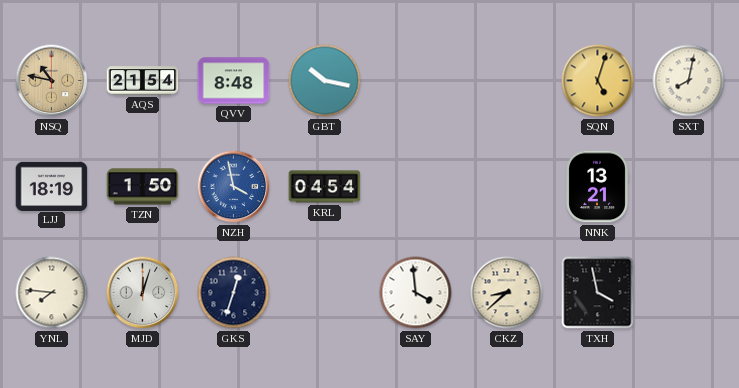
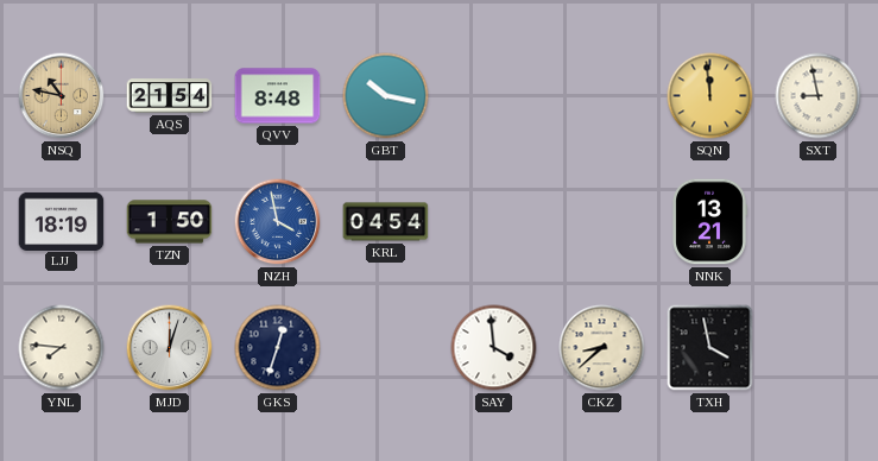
SQN: 5:03 -> 11:59 (710, 96)
SXT: 8:02 -> 8:58 (819, 96)
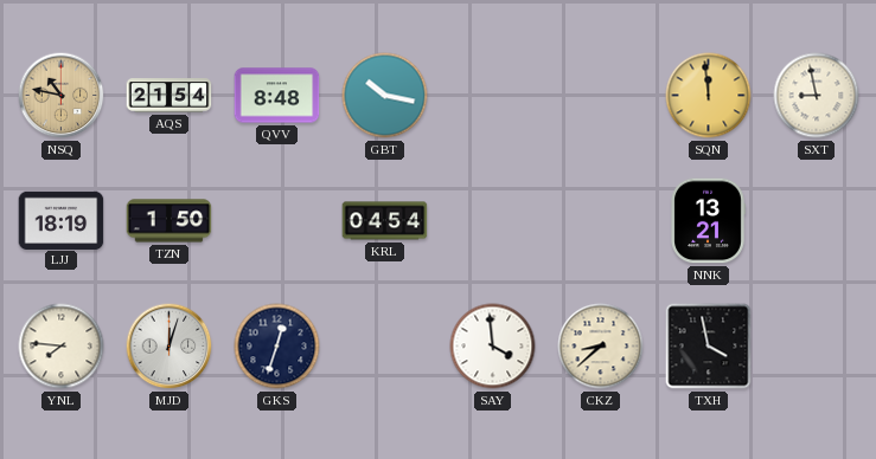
NZH: 3:58 -> none (278, 222)
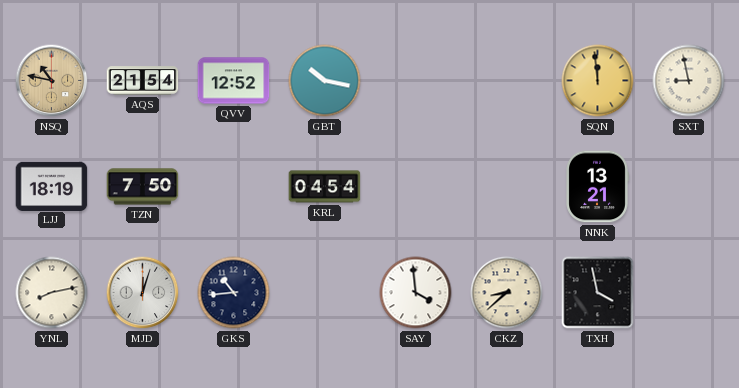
QVV: 8:48 -> 12:52 (234, 81)
TZN: 1:50 -> 7:50 (143, 187)
YNL: 7:46 -> 8:13 (52, 293)
GKS: 12:33 -> 10:44 (234, 293)
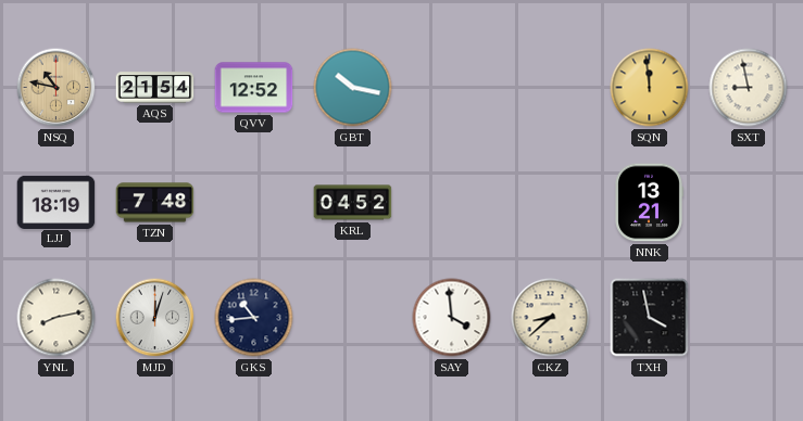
TZN: 7:50 -> 7:48 (155, 203)
KRL: 04:54 -> 04:52 (353, 203)
